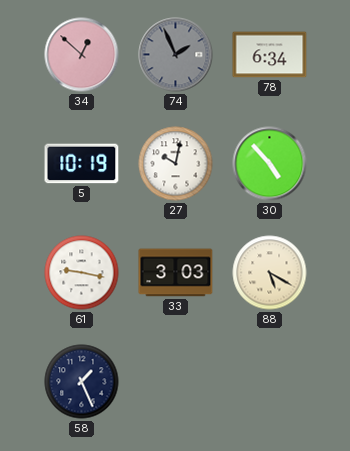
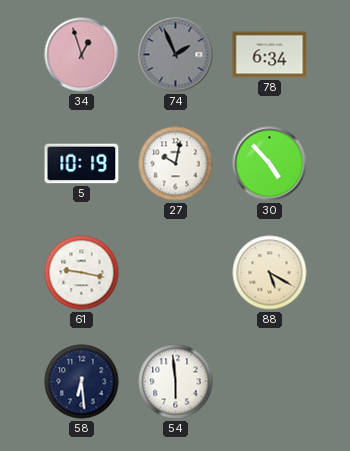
34: 12:52 -> 12:57 (82, 55)
33: 3:03 -> none (176, 273)
58: 1:26 -> 6:29 (82, 382)
54: none -> 5:59 (176, 382)
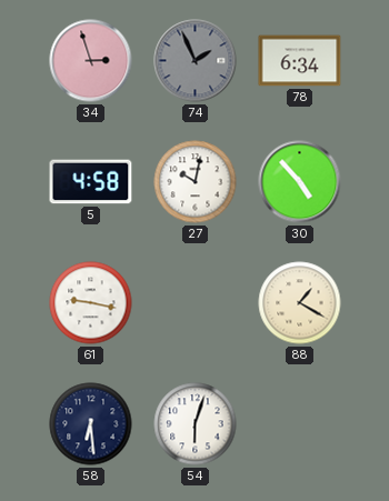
34: 12:57 -> 2:57 (91, 61)
5: 10:19 -> 4:58 (91, 182)
88: 5:20 -> 1:20 (300, 303)
54: 5:59 -> 6:03 (196, 424)
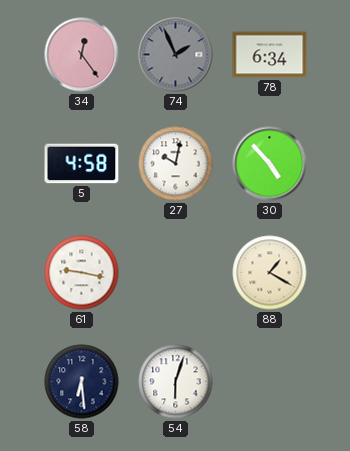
34: 2:57 -> 12:24 (82, 55)
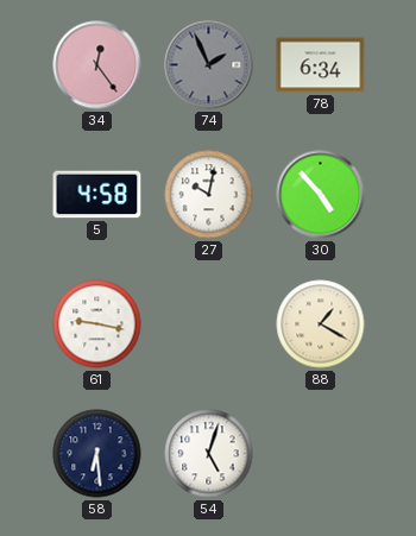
54: 6:03 -> 5:03 (209, 454)
